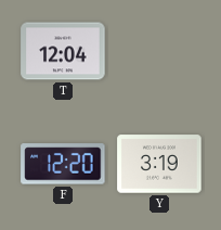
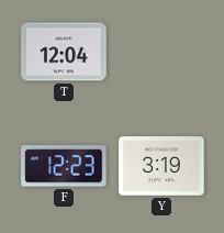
F: 12:20 -> 12:23 (64, 166)
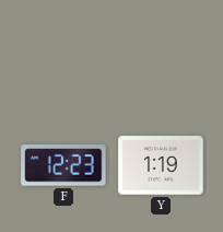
T: 12:04 -> none (64, 52)
Y: 3:19 -> 1:19 (161, 165)
